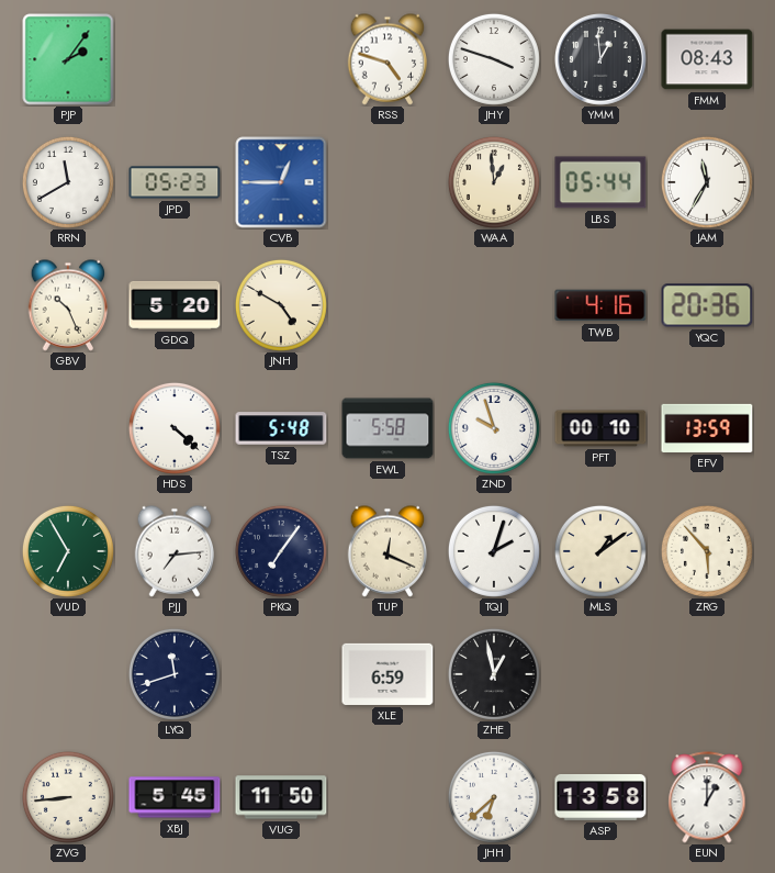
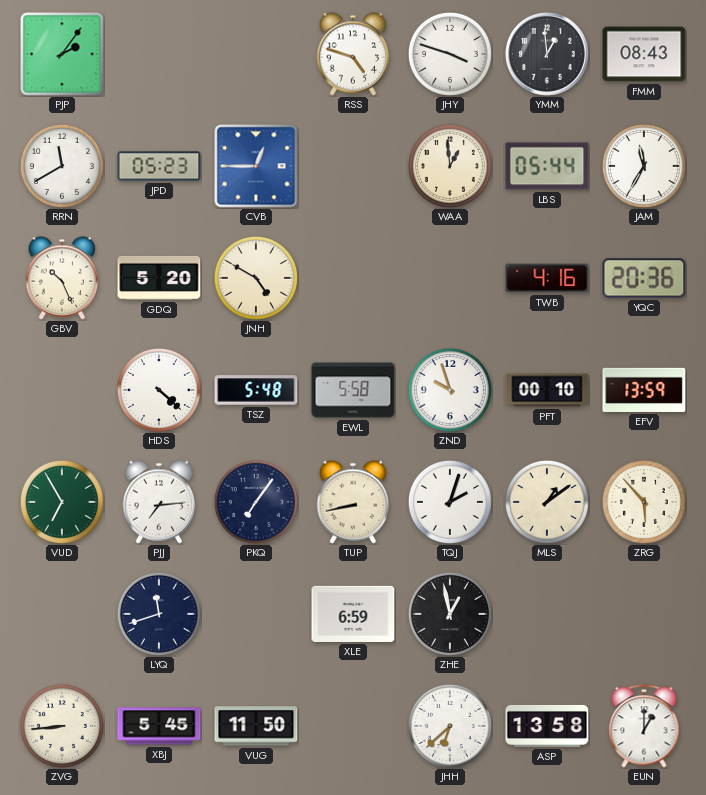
TUP: 12:19 -> 8:43 (353, 502)
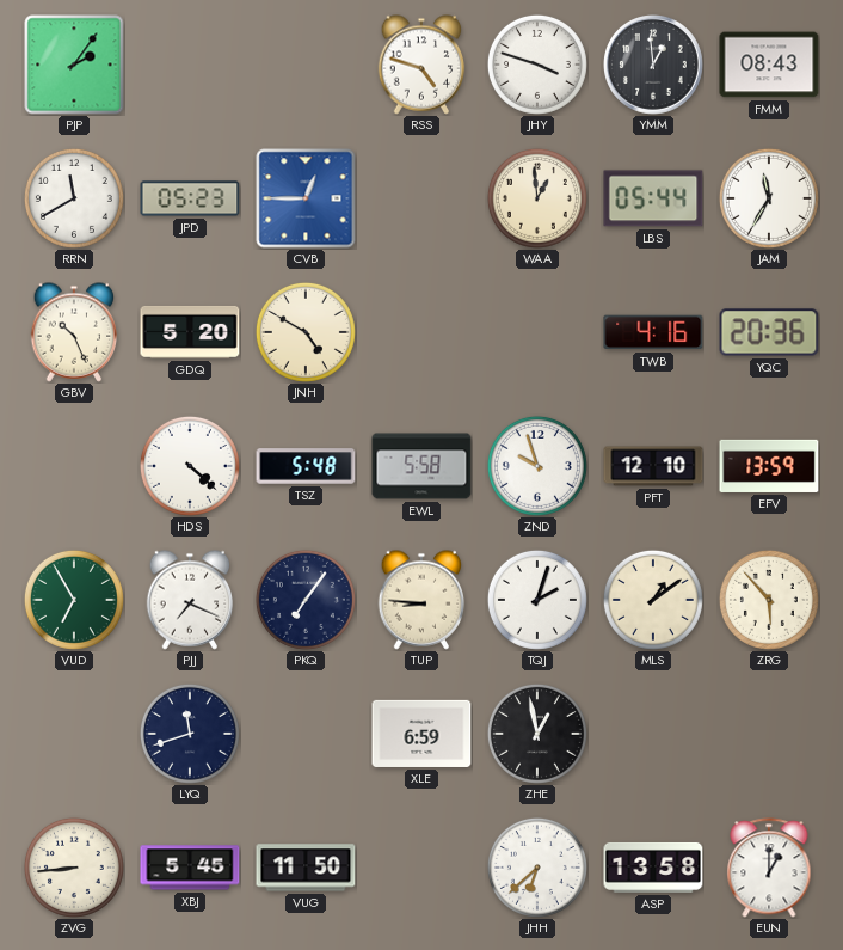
PFT: 00:10 -> 12:10 (653, 466)
PJJ: 7:14 -> 7:19 (190, 600)
TUP: 8:43 -> 8:46 (421, 600)
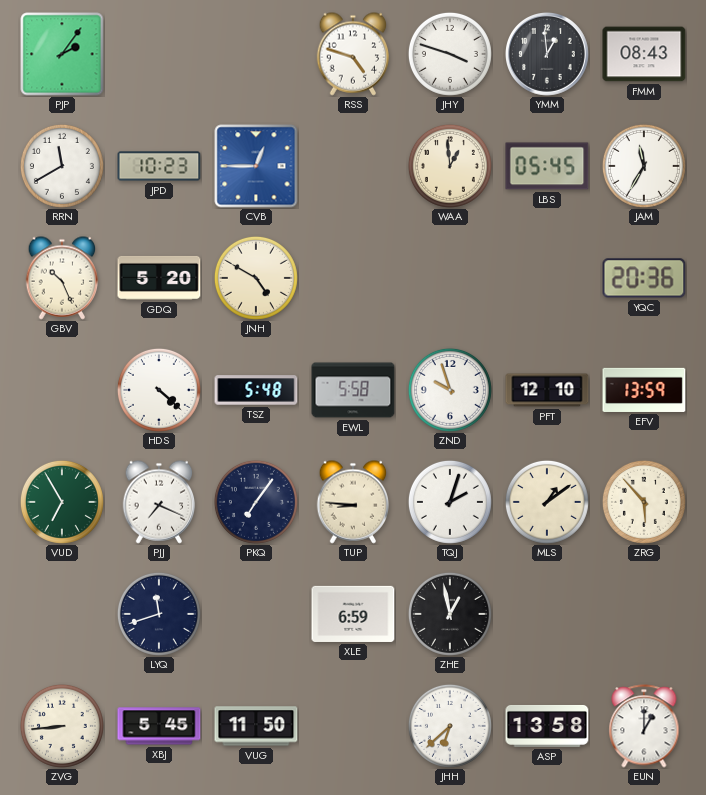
JPD: 05:23 -> 10:23 (159, 166)
LBS: 05:44 -> 05:45 (547, 166)
TWB: 4:16 -> none (653, 332)
